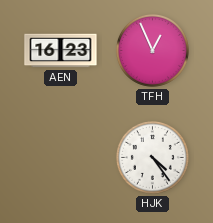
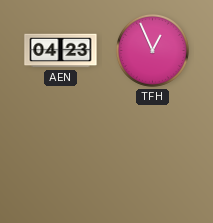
AEN: 16:23 -> 04:23 (61, 51)
HJK: 4:24 -> none (152, 157)
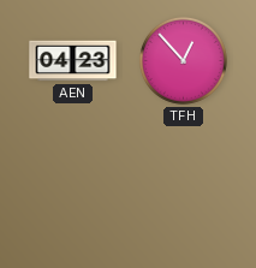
TFH: 12:56 -> 12:53 (183, 60)
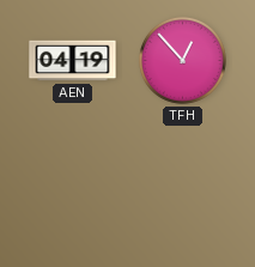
AEN: 04:23 -> 04:19 (73, 61)
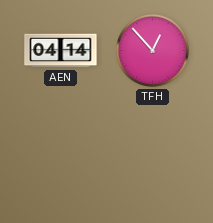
AEN: 04:19 -> 04:14 (61, 51)
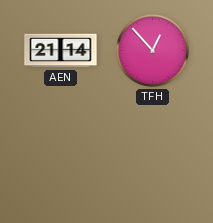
AEN: 04:14 -> 21:14 (61, 51)
